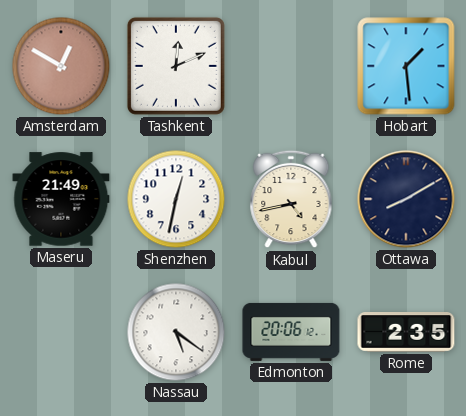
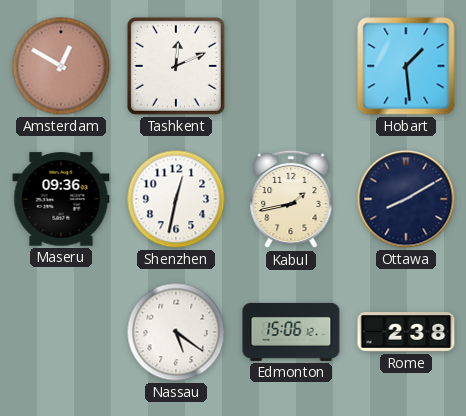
Maseru: 21:49 -> 09:36 (61, 199)
Kabul: 4:43 -> 1:43 (291, 199)
Edmonton: 20:06 -> 15:06 (291, 332)
Rome: 2:35 -> 2:38 (406, 333)
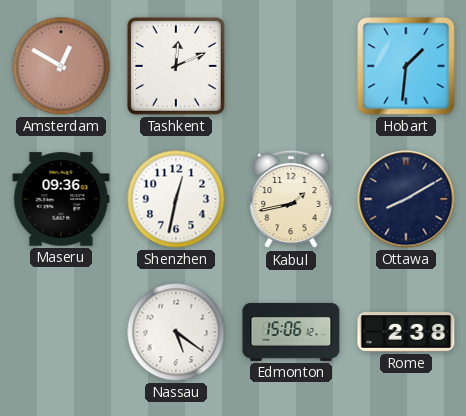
Hobart: 1:29 -> 1:31 (406, 66)
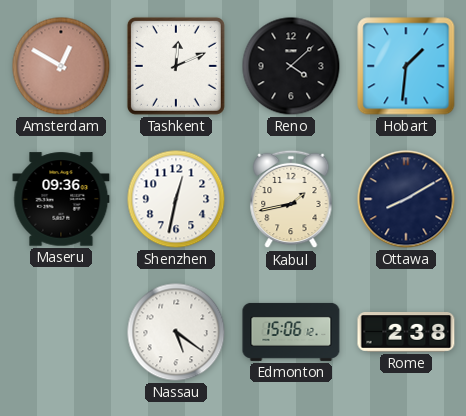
Reno: none -> 4:08 (291, 66)
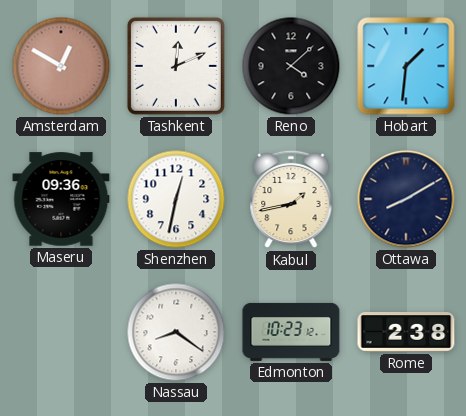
Nassau: 5:21 -> 8:21 (176, 332)
Edmonton: 15:06 -> 10:23 (291, 332)
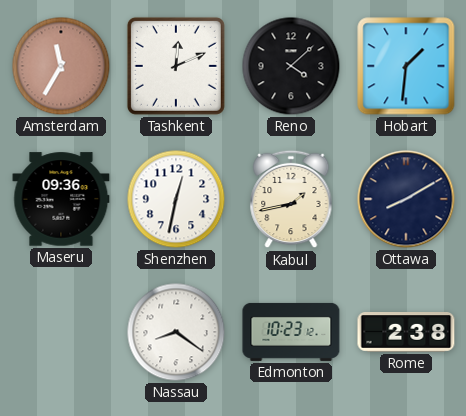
Amsterdam: 12:50 -> 11:35 (61, 66)
